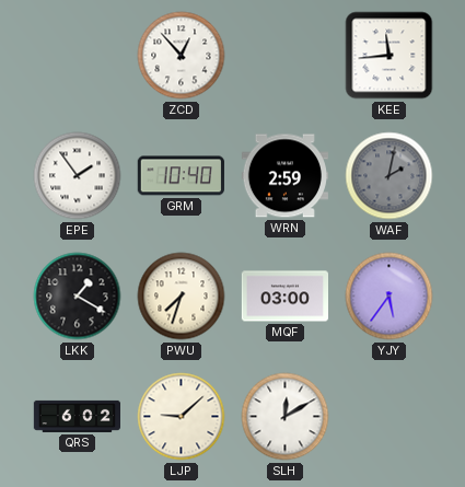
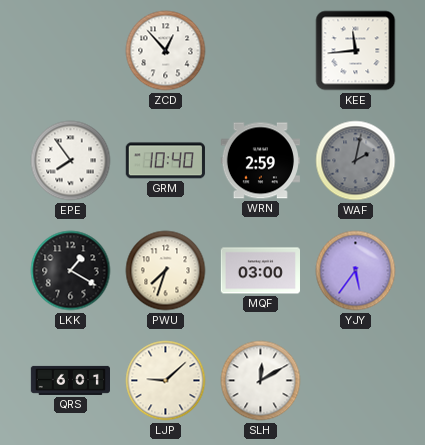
EPE: 1:54 -> 7:54 (71, 161)
QRS: 6:02 -> 6:01 (70, 380)
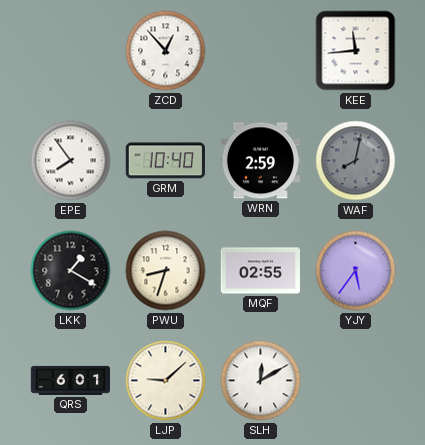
WAF: 2:02 -> 8:02 (356, 161)
PWU: 7:33 -> 8:33 (166, 271)
MQF: 03:00 -> 02:55 (260, 271)
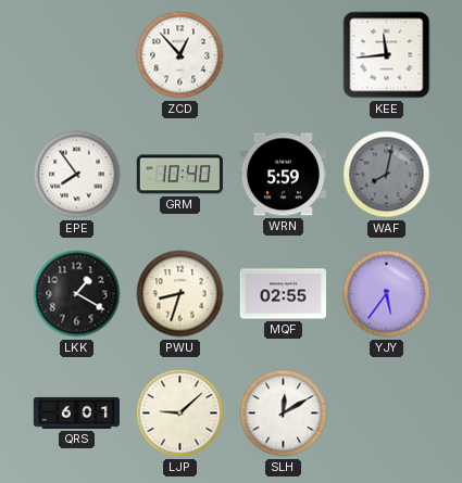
WRN: 2:59 -> 5:59 (283, 175)
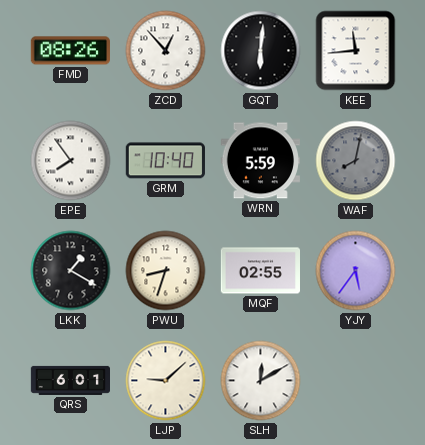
FMD: none -> 08:26 (70, 51)
GQT: none -> 6:01 (261, 51)
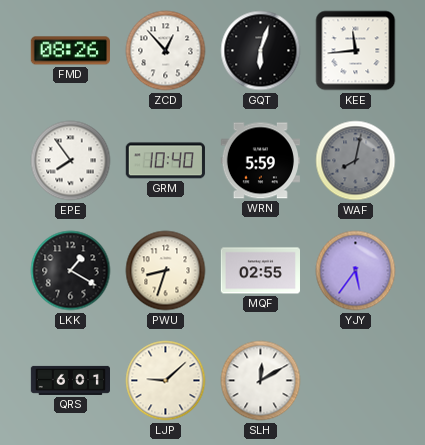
GQT: 6:01 -> 6:03 (261, 51)
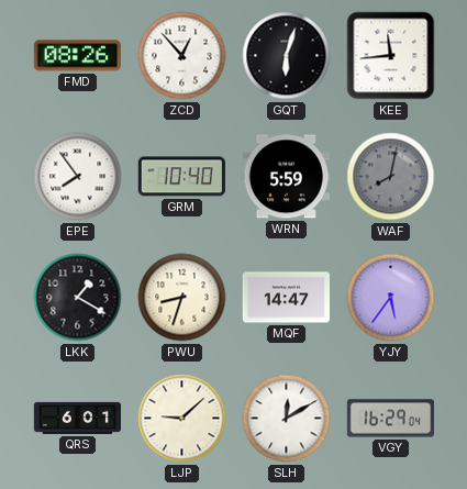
MQF: 02:55 -> 14:47 (286, 298)
VGY: none -> 16:29 (390, 419)
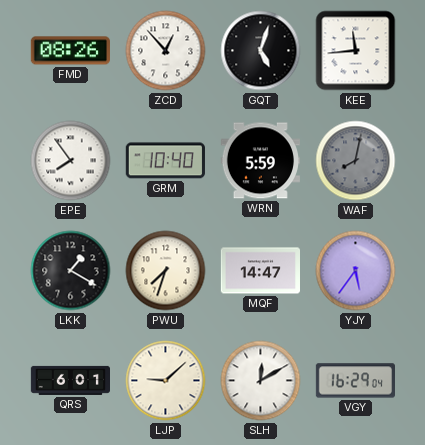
GQT: 6:03 -> 5:03 (261, 51)
PWU: 8:33 -> 7:33 (166, 271)
